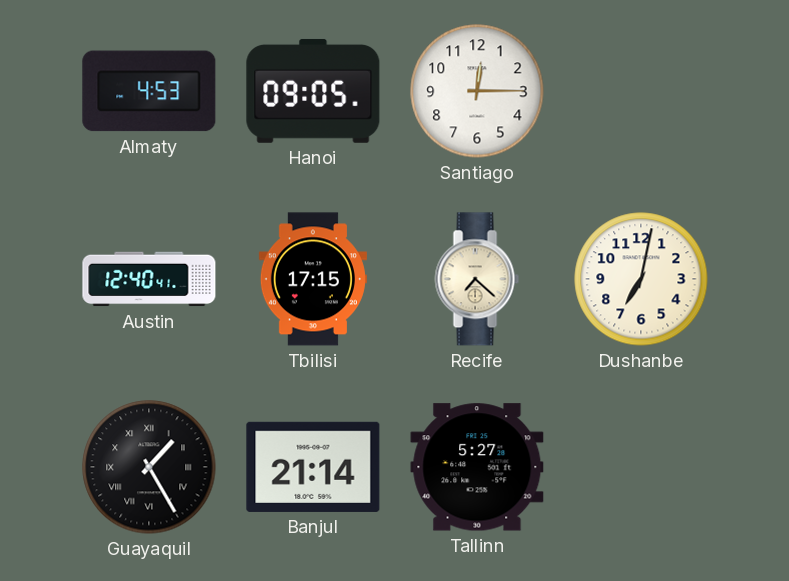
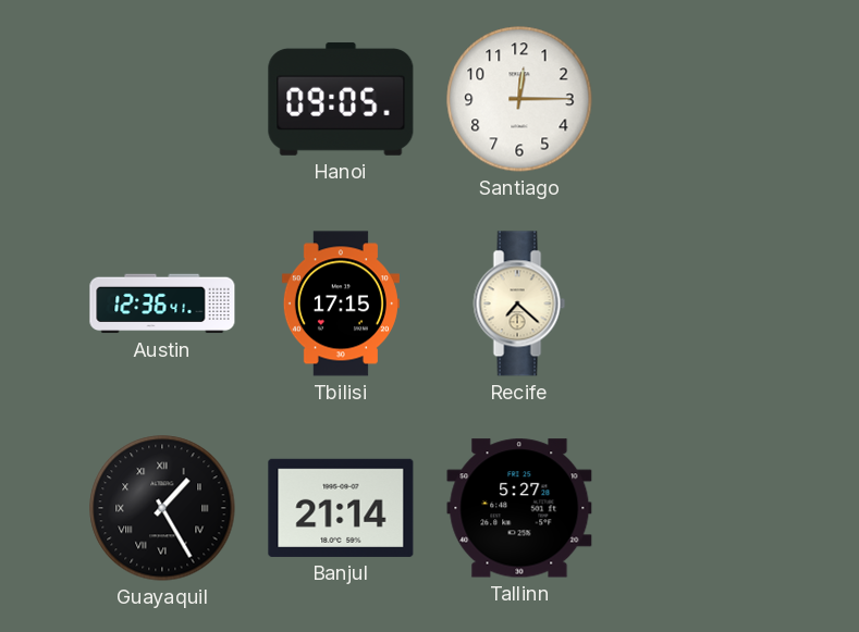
Almaty: 4:53 -> none (149, 91)
Austin: 12:40 -> 12:36 (162, 303)
Dushanbe: 7:02 -> none (641, 279)
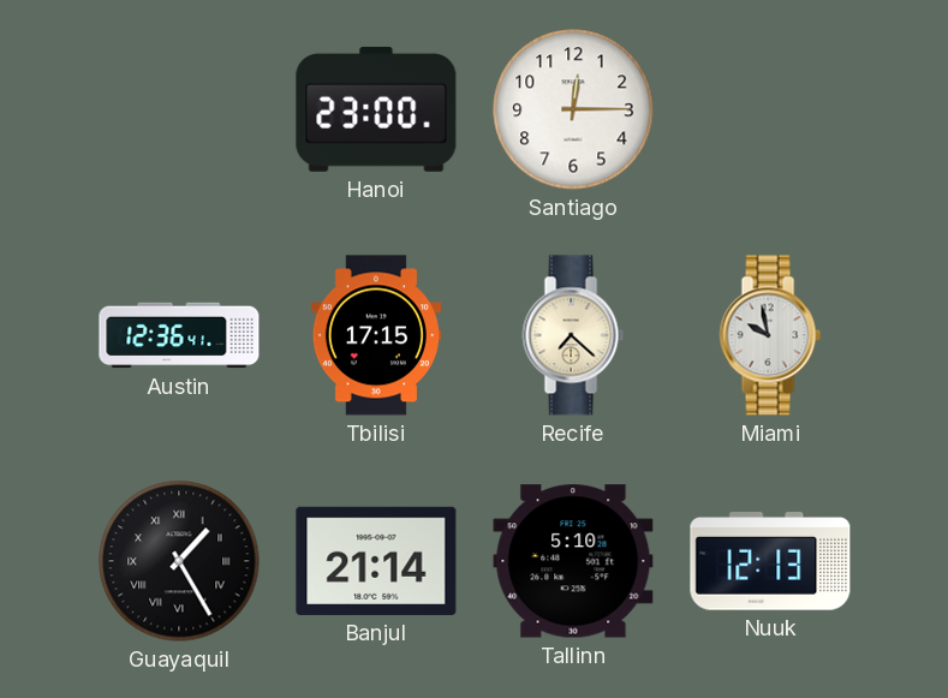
Hanoi: 09:05 -> 23:00 (376, 109)
Miami: none -> 9:58 (770, 335)
Tallinn: 5:27 -> 5:10 (573, 561)
Nuuk: none -> 12:13 (770, 561)
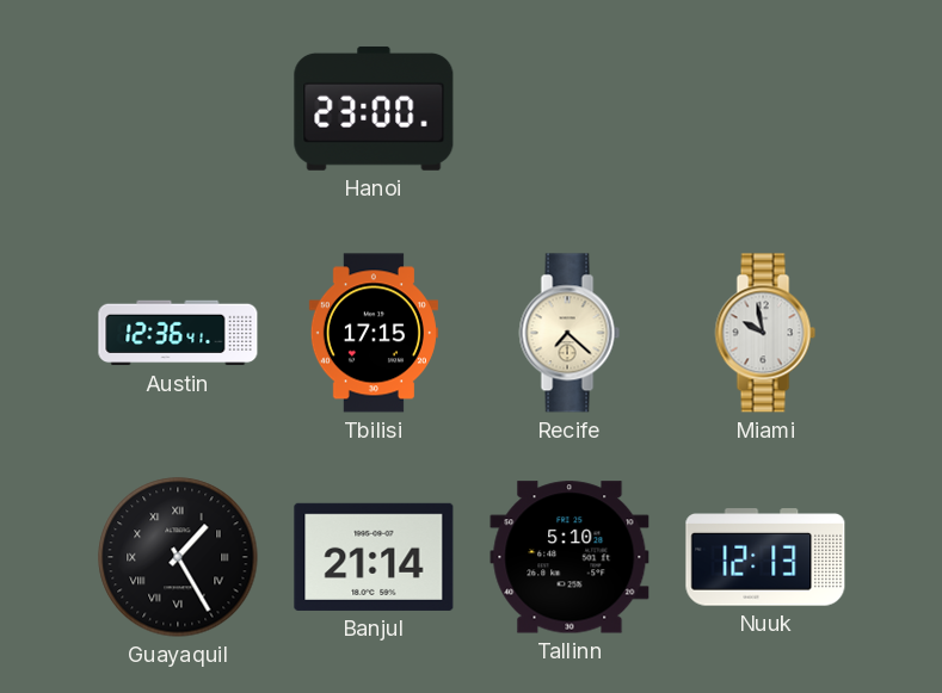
Santiago: 12:15 -> none (573, 109)
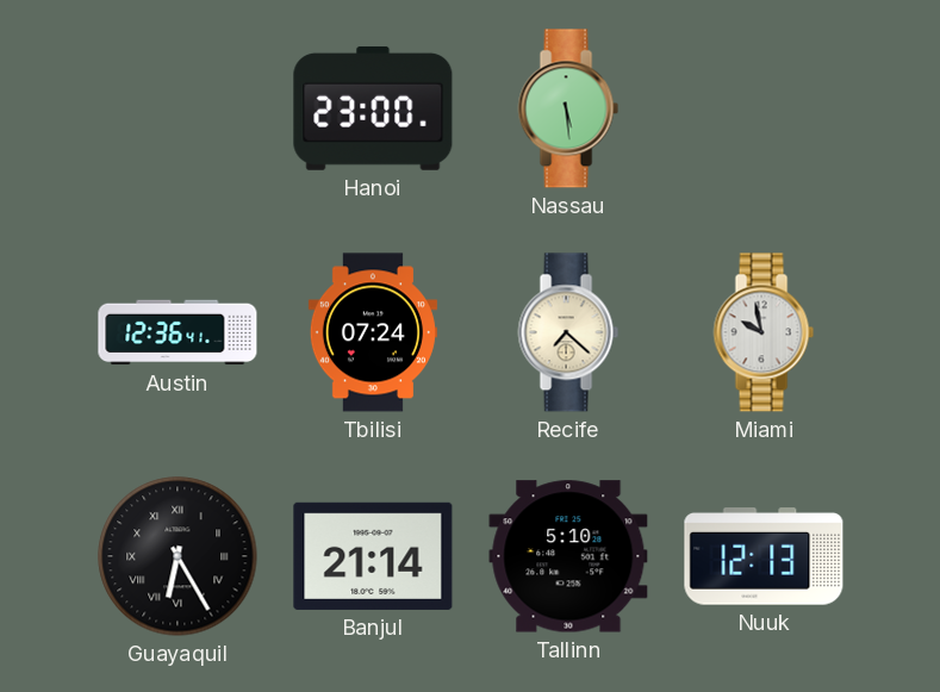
Nassau: none -> 5:29 (568, 108)
Tbilisi: 17:15 -> 07:24 (373, 332)
Guayaquil: 1:25 -> 6:25 (178, 556)
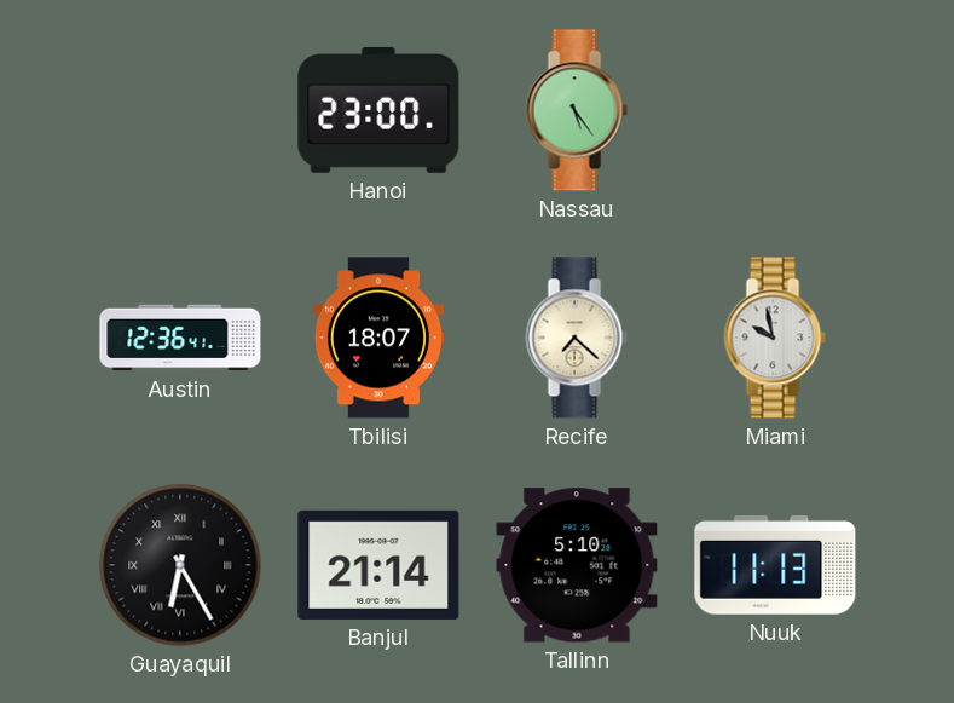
Nassau: 5:29 -> 5:24 (577, 110)
Tbilisi: 07:24 -> 18:07 (378, 338)
Nuuk: 12:13 -> 11:13 (775, 565)
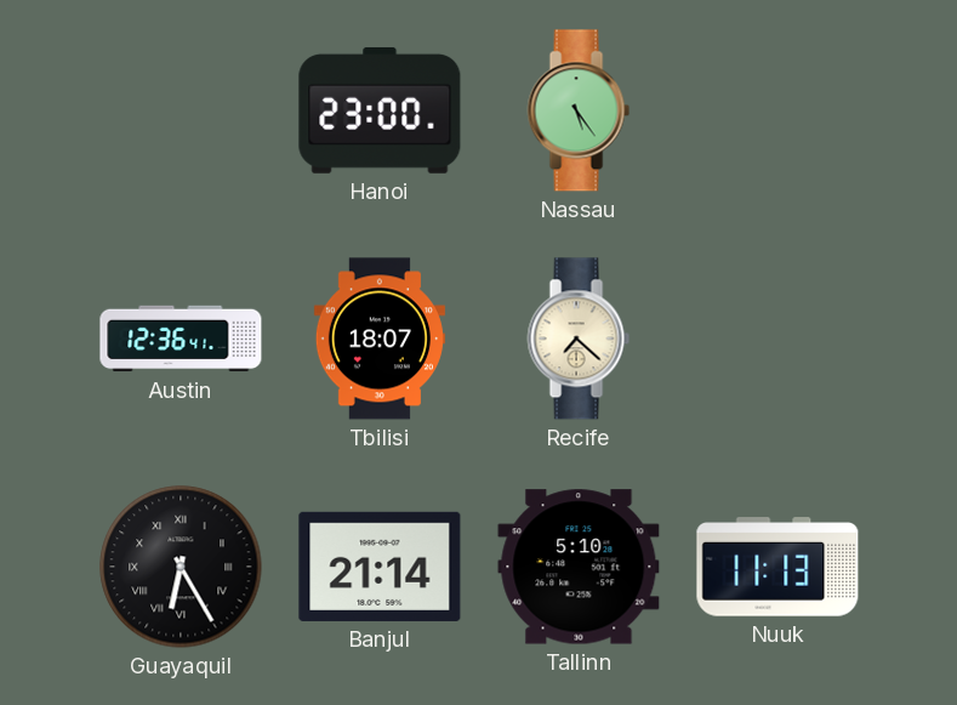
Miami: 9:58 -> none (775, 338)
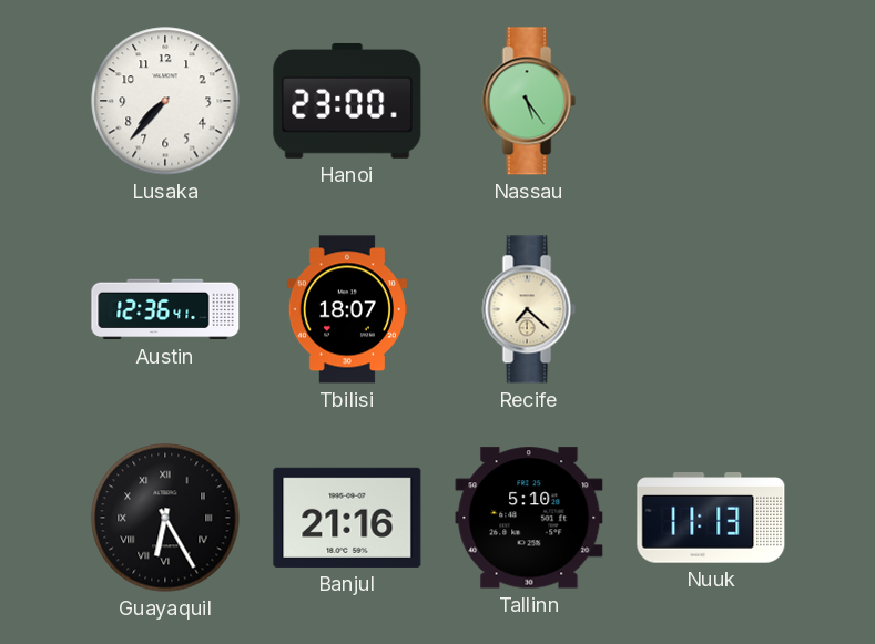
Lusaka: none -> 7:37 (165, 101)
Banjul: 21:14 -> 21:16 (347, 518)
